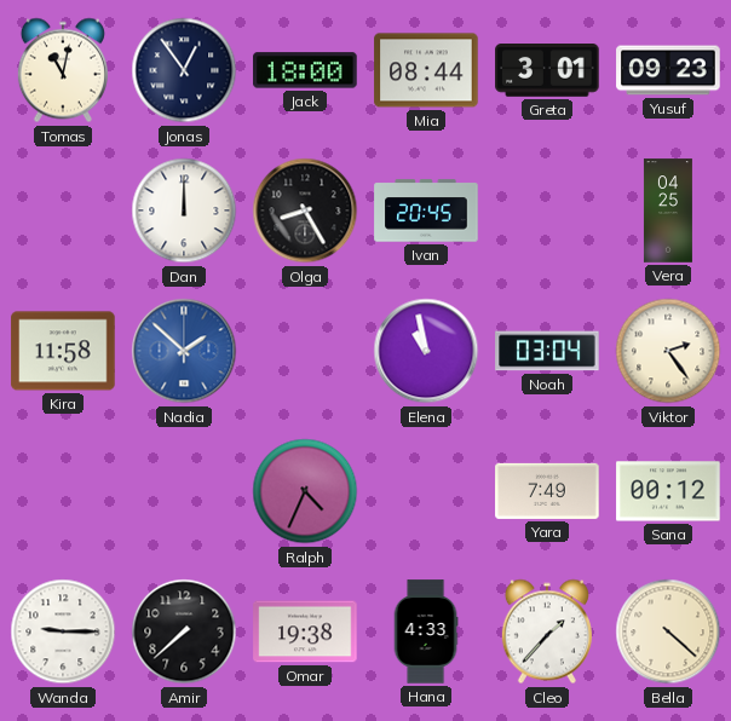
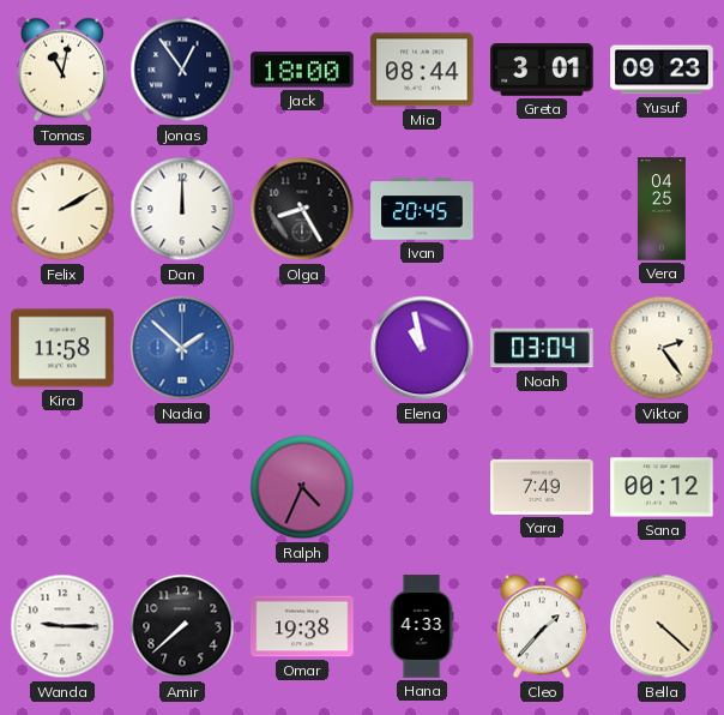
Felix: none -> 2:10 (62, 209)
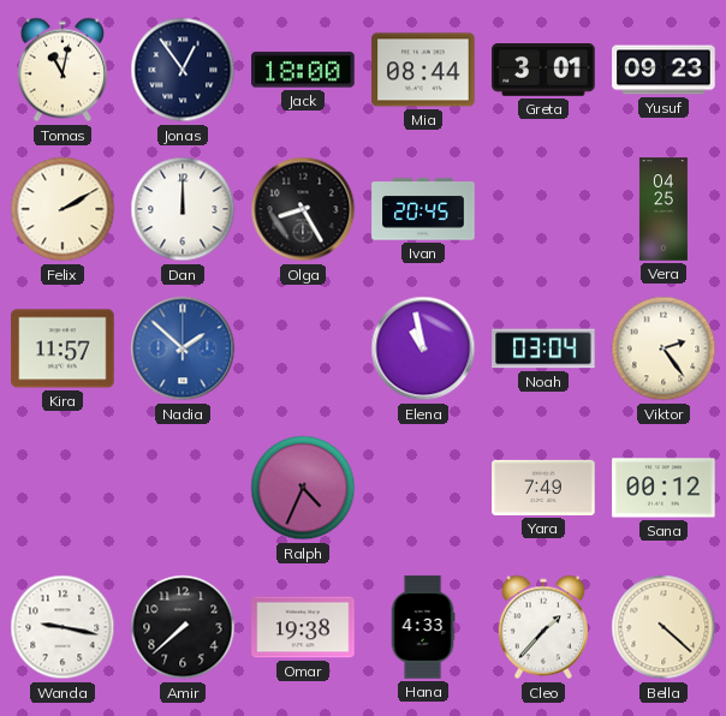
Kira: 11:58 -> 11:57 (63, 348)
Wanda: 9:15 -> 9:17 (63, 627)
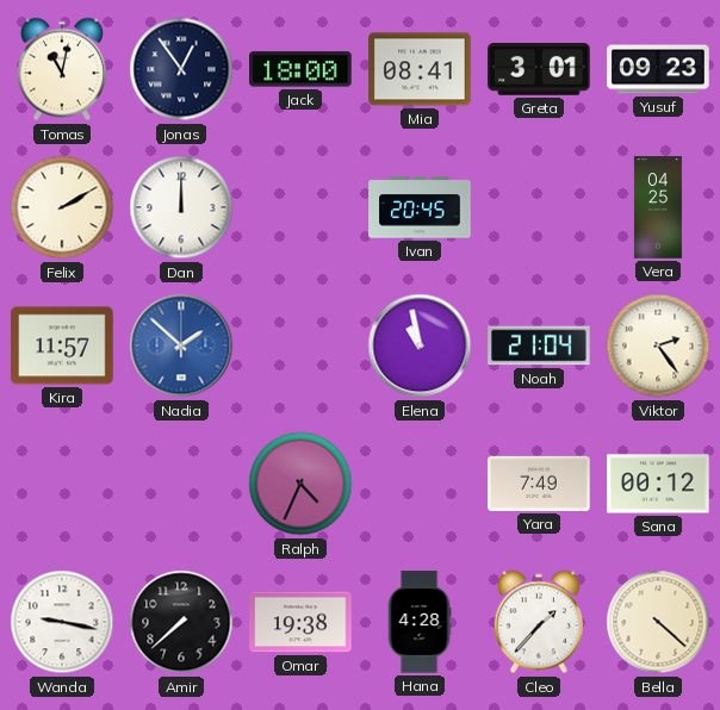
Mia: 08:44 -> 08:41 (420, 69)
Olga: 8:25 -> none (303, 209)
Noah: 03:04 -> 21:04 (539, 345)
Hana: 4:33 -> 4:28 (420, 622)
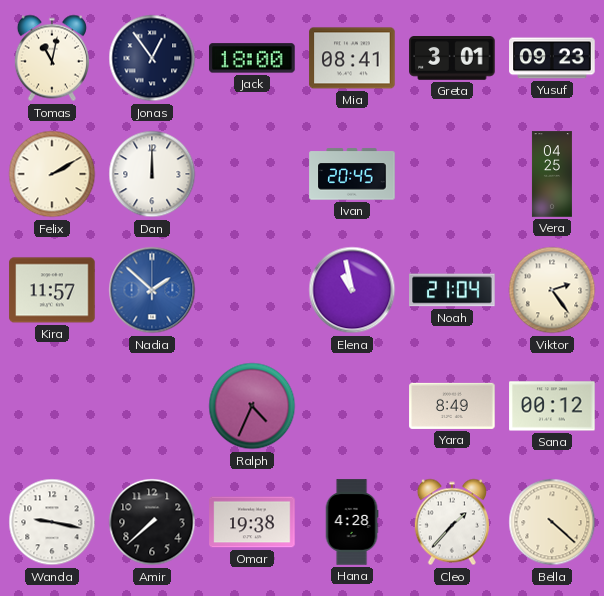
Yara: 7:49 -> 8:49 (452, 406)
